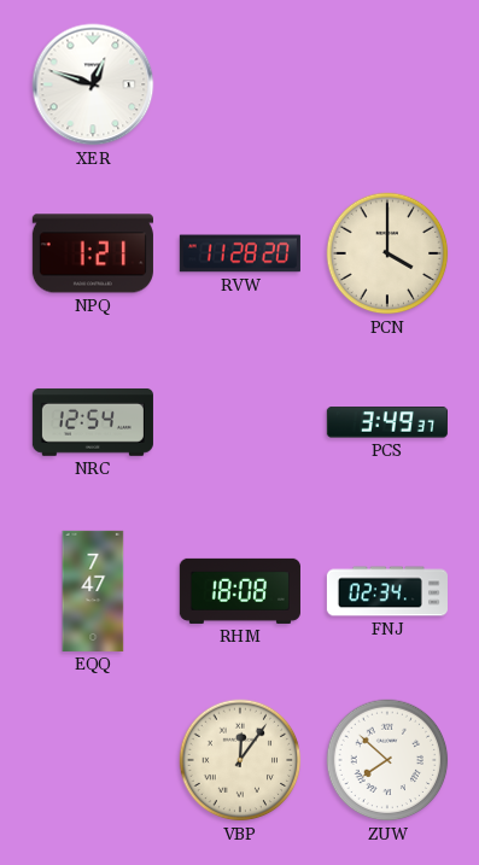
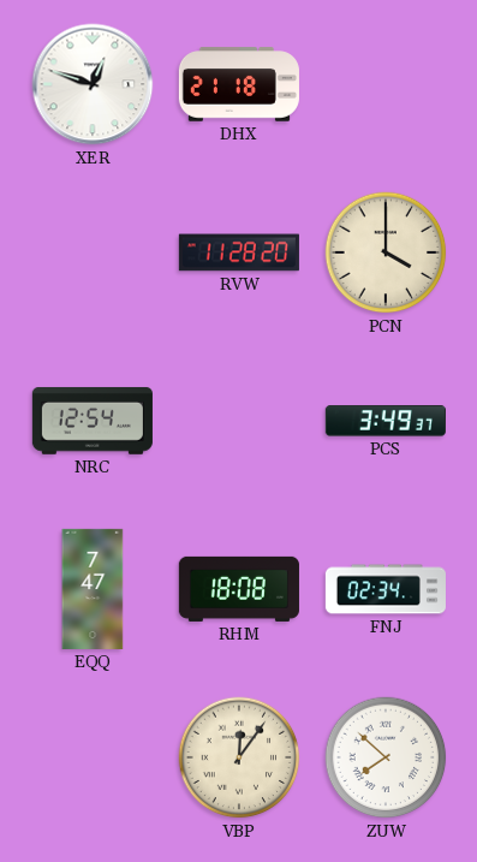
DHX: none -> 21:18 (239, 84)
NPQ: 1:21 -> none (93, 253)
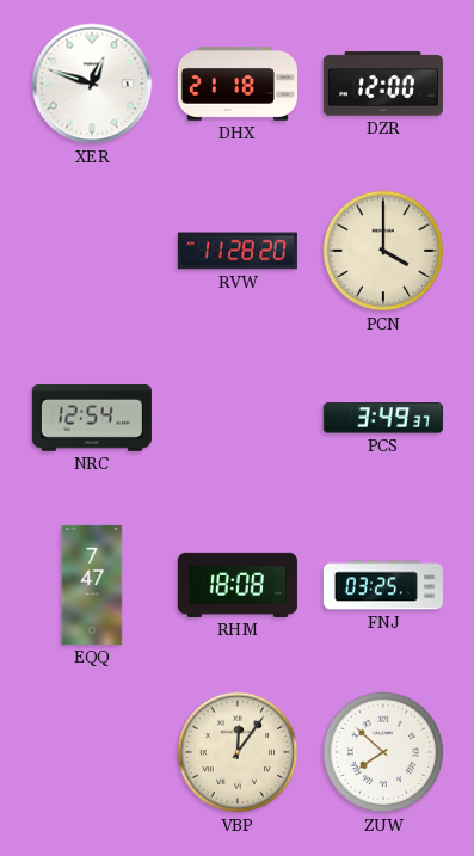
DZR: none -> 12:00 (383, 84)
FNJ: 02:34 -> 03:25 (383, 585)
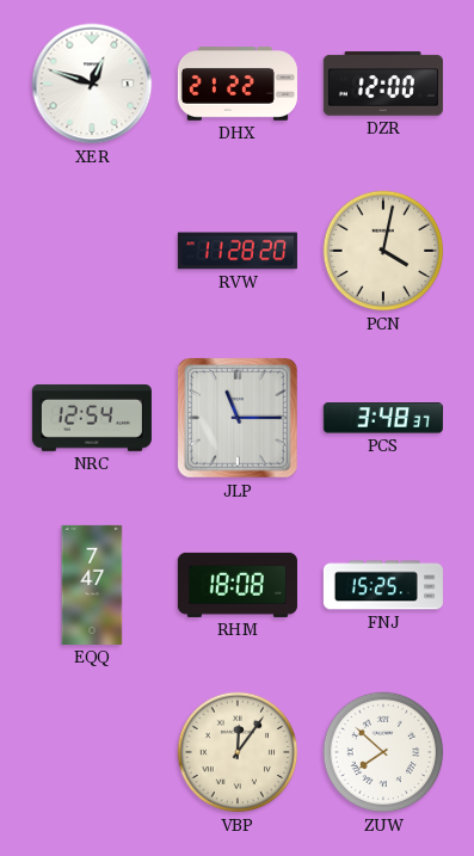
DHX: 21:18 -> 21:22 (238, 84)
PCN: 4:00 -> 4:02 (383, 251)
JLP: none -> 11:15 (238, 418)
PCS: 3:49 -> 3:48 (383, 418)
FNJ: 03:25 -> 15:25 (383, 585)
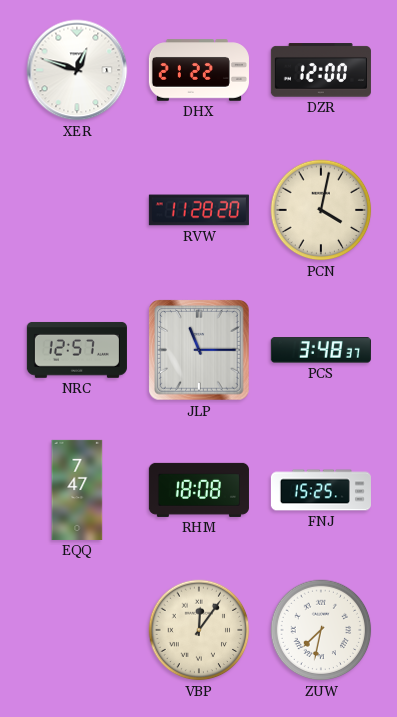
NRC: 12:54 -> 12:57 (77, 350)
ZUW: 7:52 -> 7:32 (321, 630)
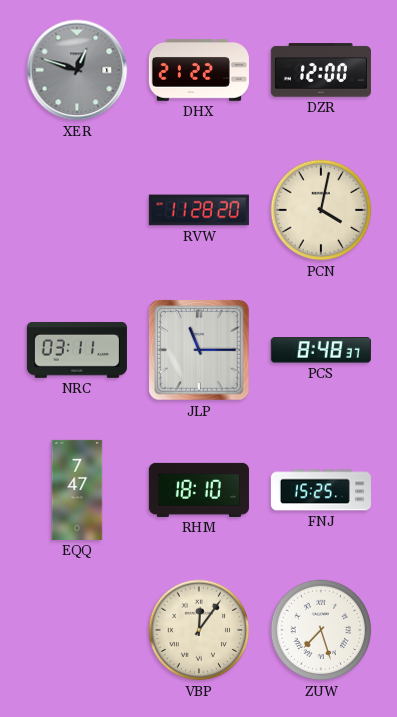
XER dial: white -> grey (77, 70)
NRC: 12:57 -> 03:11 (77, 350)
PCS: 3:48 -> 8:48 (321, 350)
RHM: 18:08 -> 18:10 (199, 490)
ZUW: 7:32 -> 7:27 (321, 630)
